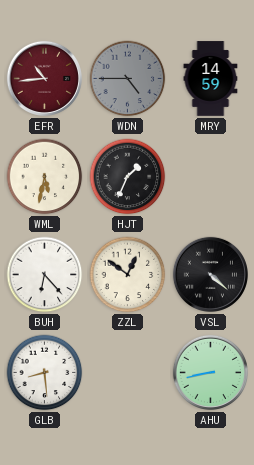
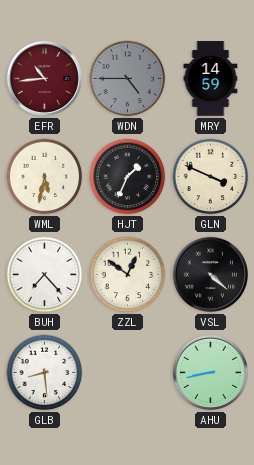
GLN: none -> 3:49 (211, 177)
BUH: 6:23 -> 7:23 (45, 275)
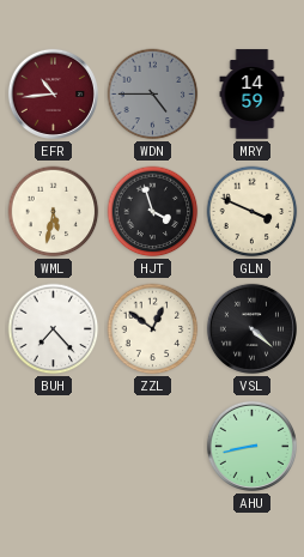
HJT: 1:34 -> 3:57 (153, 212)
GLB: 8:29 -> none (45, 373)
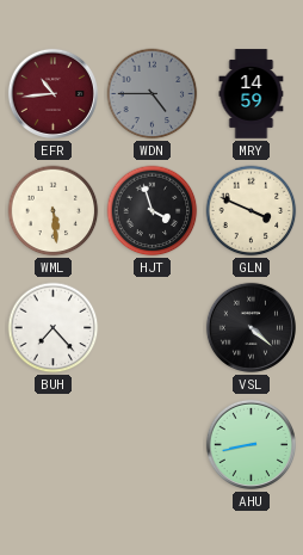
WML: 5:32 -> 5:29 (54, 211)
ZZL: 12:51 -> none (153, 329)
